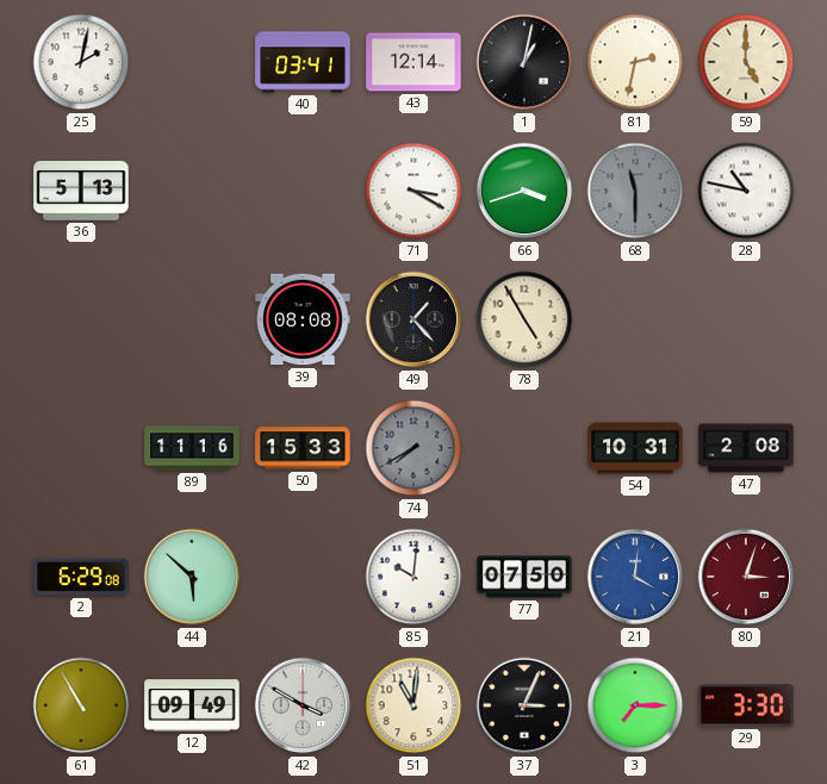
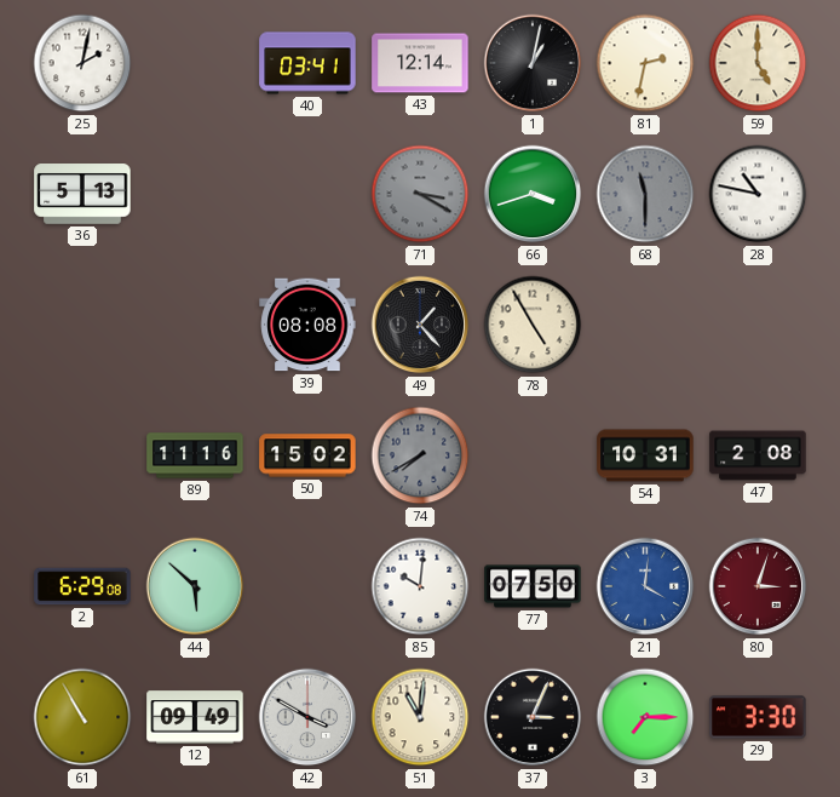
71 dial: white -> grey (420, 194)
50: 15:33 -> 15:02 (307, 455)
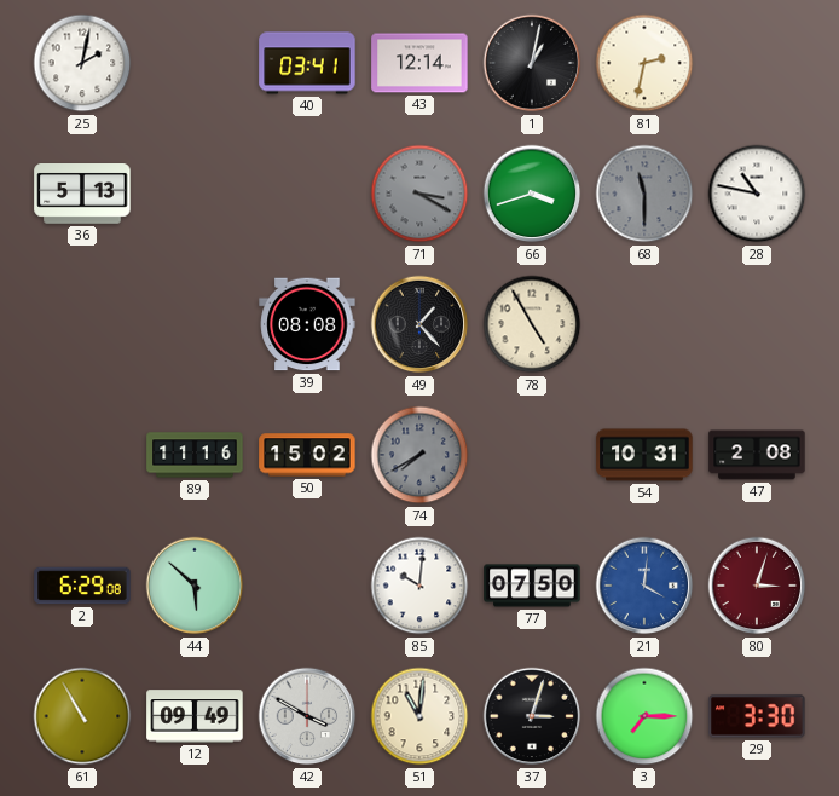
59: 5:00 -> none (758, 63)
37: 3:04 -> 3:03 (532, 716)
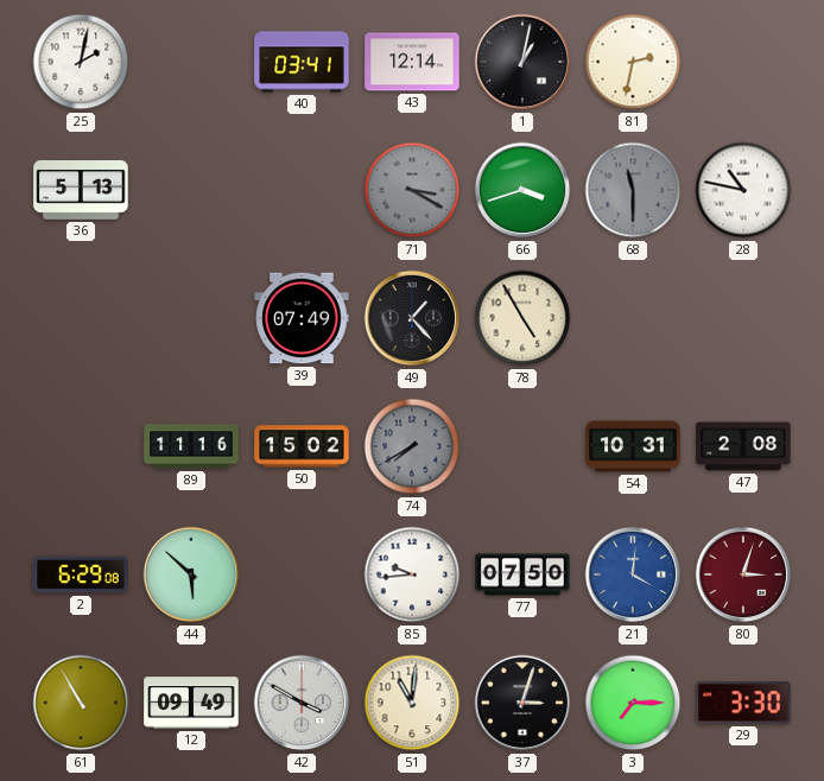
39: 08:08 -> 07:49 (302, 318)
85: 10:01 -> 9:44 (412, 574)
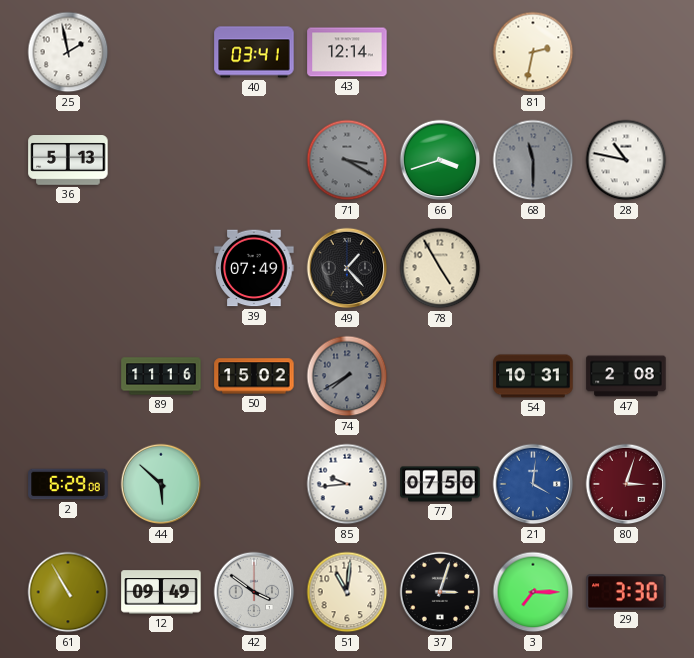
25: 2:02 -> 1:58 (68, 52)
1: 1:02 -> none (522, 62)
42: 3:50 -> 3:51 (254, 592)
